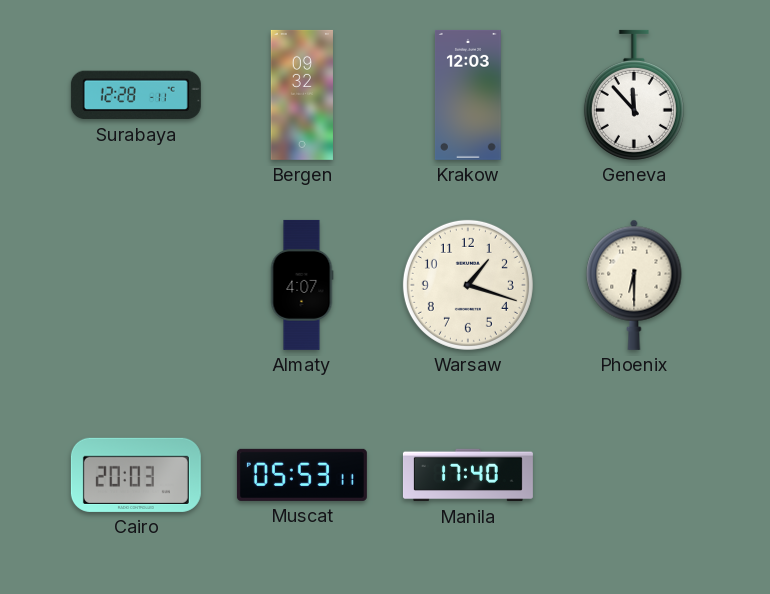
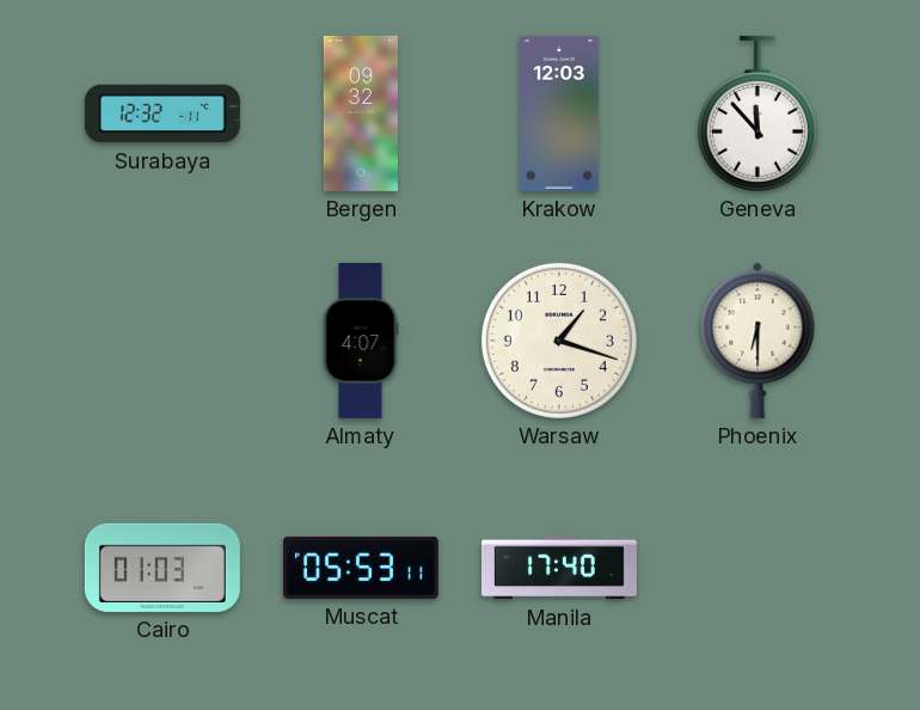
Surabaya: 12:28 -> 12:32 (162, 114)
Cairo: 20:03 -> 01:03 (162, 568)
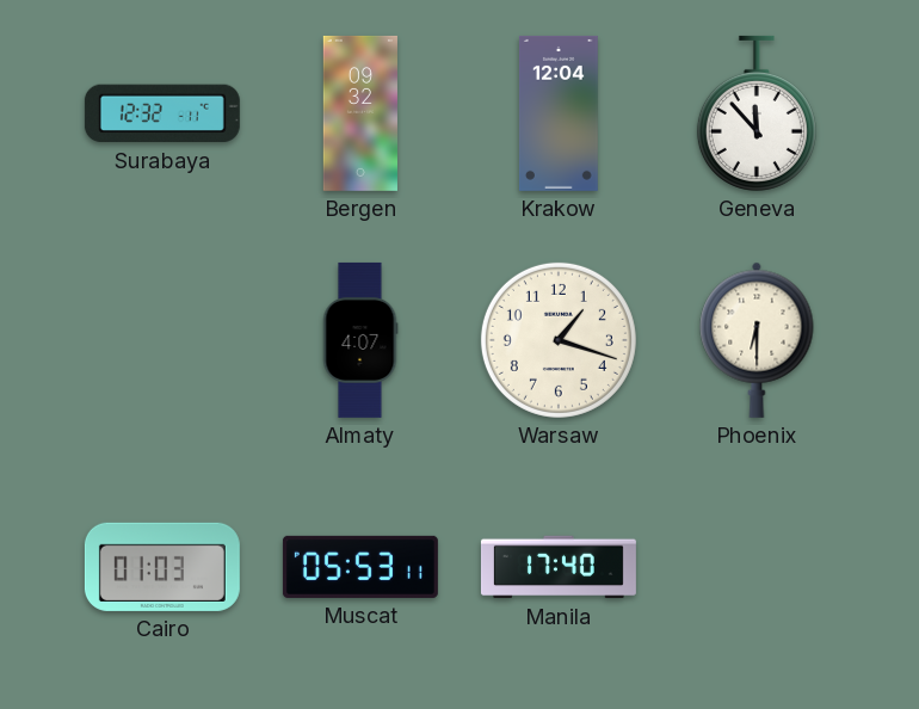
Krakow: 12:03 -> 12:04 (559, 113)
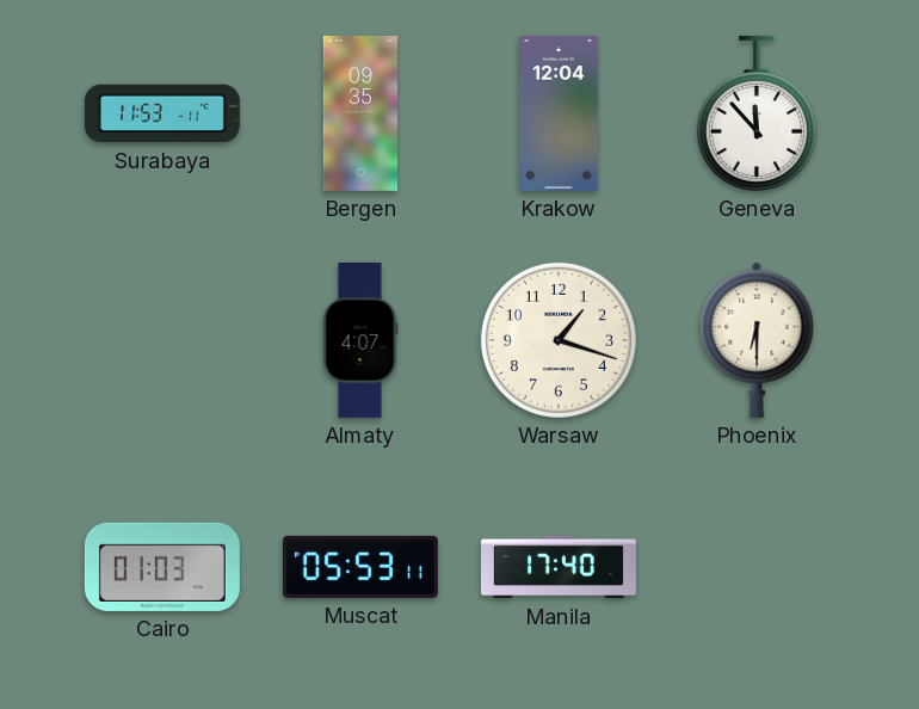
Surabaya: 12:32 -> 11:53 (162, 113)
Bergen: 09:32 -> 09:35 (360, 113)
